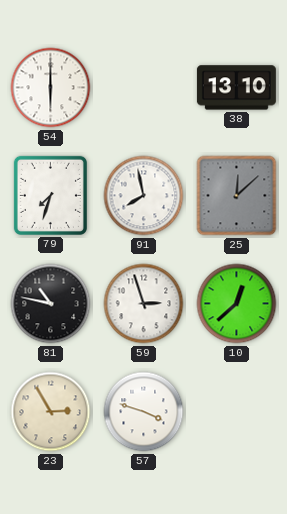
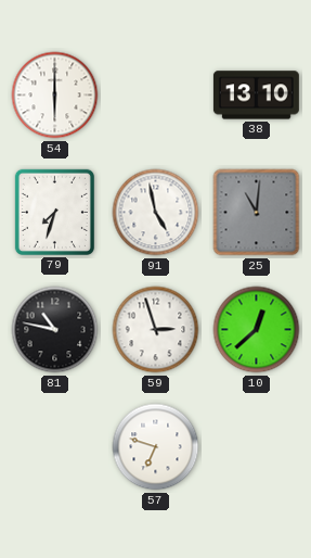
91: 7:58 -> 4:58 (156, 213)
25: 12:08 -> 11:01 (257, 213)
23: 2:55 -> none (51, 412)
57: 3:48 -> 6:48 (156, 447)
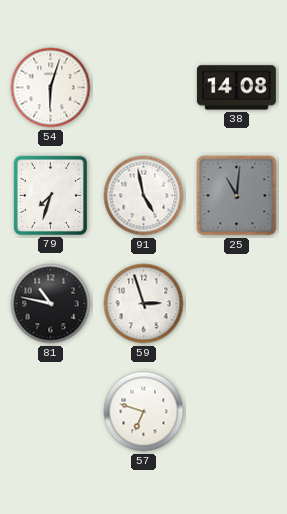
54: 6:00 -> 6:03 (51, 88)
38: 13:10 -> 14:08 (236, 88)
10: 12:38 -> none (257, 330)
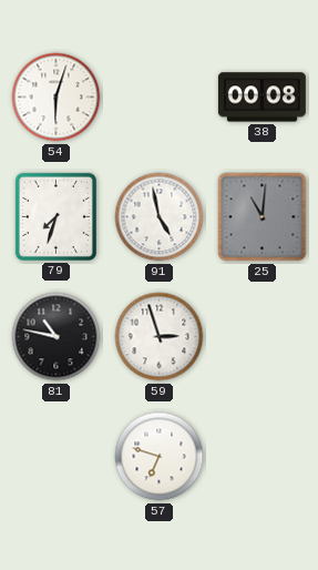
38: 14:08 -> 00:08 (261, 98)
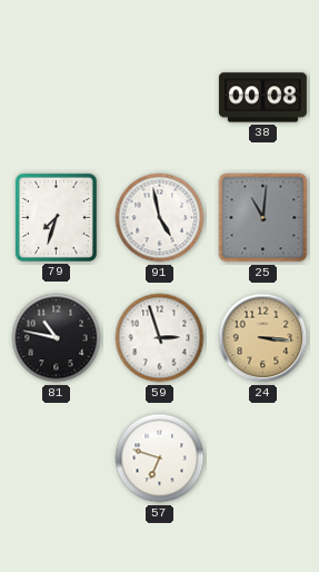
54: 6:03 -> none (57, 98)
24: none -> 3:16 (263, 338)
